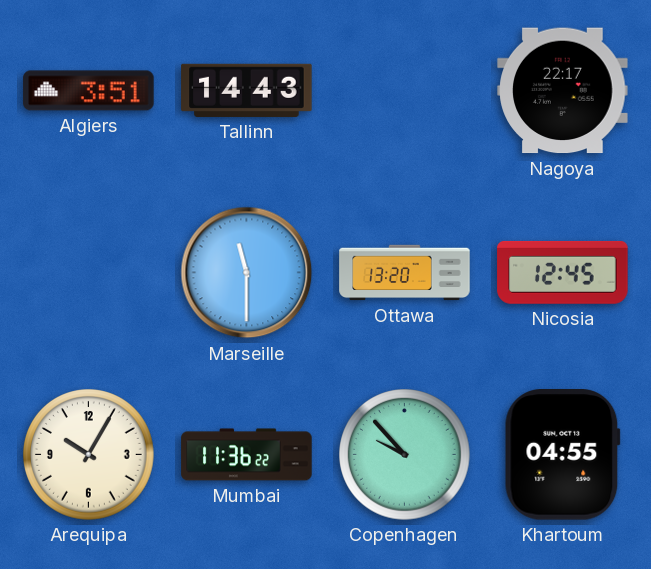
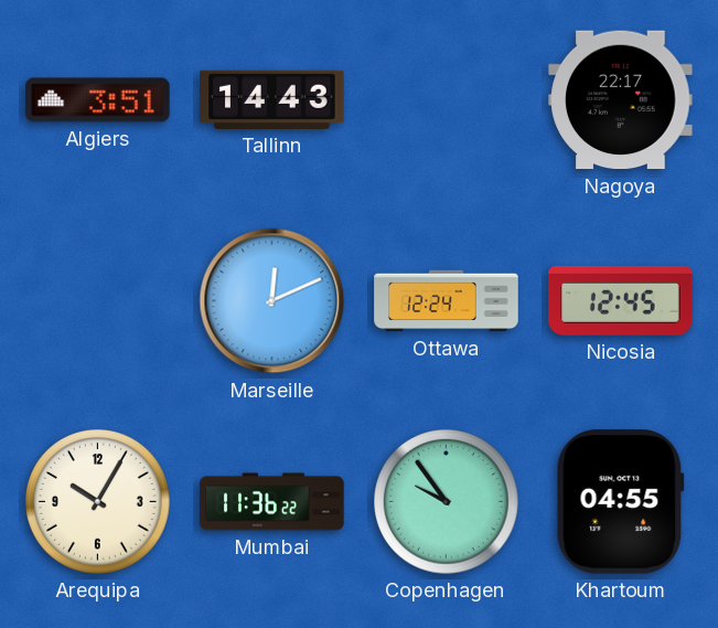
Marseille: 11:30 -> 12:11 (272, 301)
Ottawa: 13:20 -> 12:24 (447, 301)
Copenhagen: 9:53 -> 9:54 (447, 502)
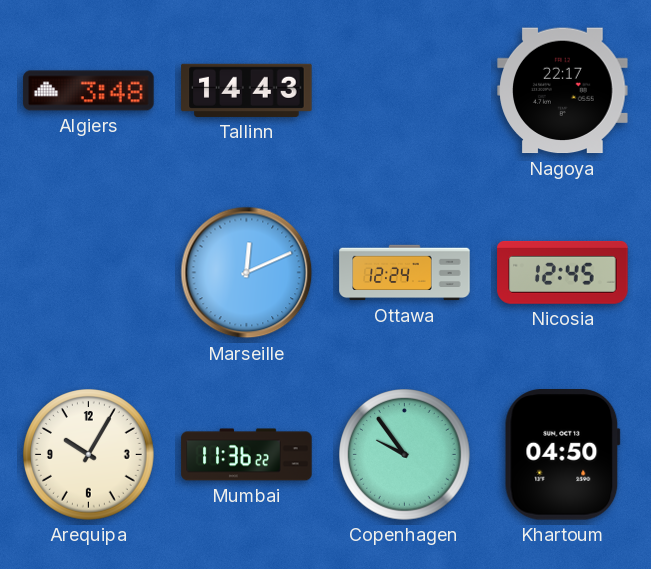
Algiers: 3:51 -> 3:48 (89, 91)
Khartoum: 04:55 -> 04:50 (562, 455)
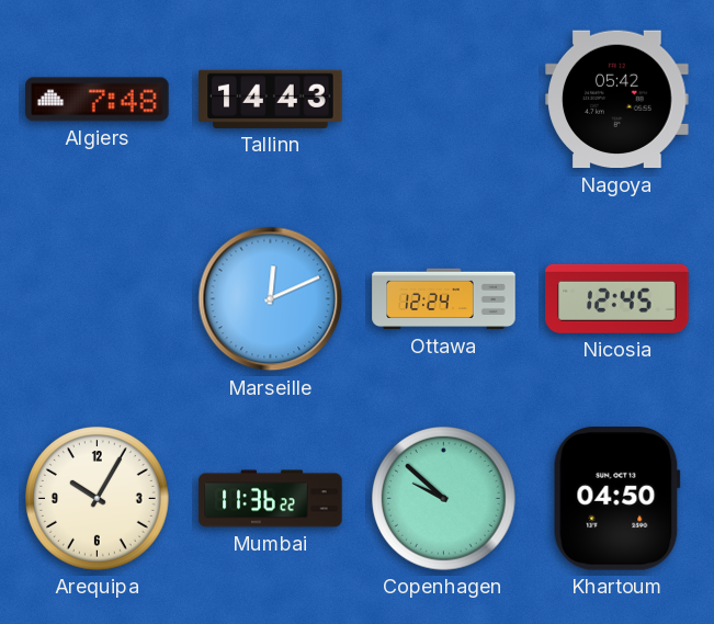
Algiers: 3:48 -> 7:48 (98, 100)
Nagoya: 22:17 -> 05:42 (617, 100)
Copenhagen: 9:54 -> 9:52 (444, 499)
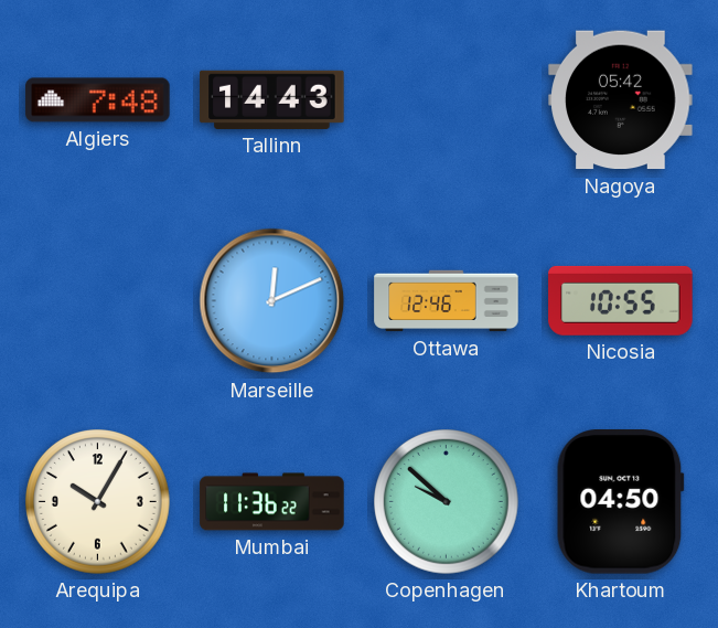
Ottawa: 12:24 -> 12:46 (447, 301)
Nicosia: 12:45 -> 10:55 (621, 300)
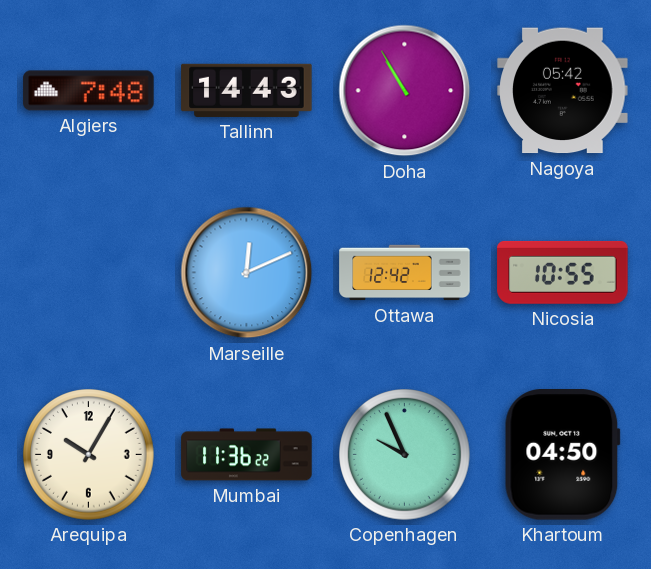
Doha: none -> 10:55 (405, 91)
Ottawa: 12:46 -> 12:42 (405, 273)
Copenhagen: 9:52 -> 9:56 (405, 455)
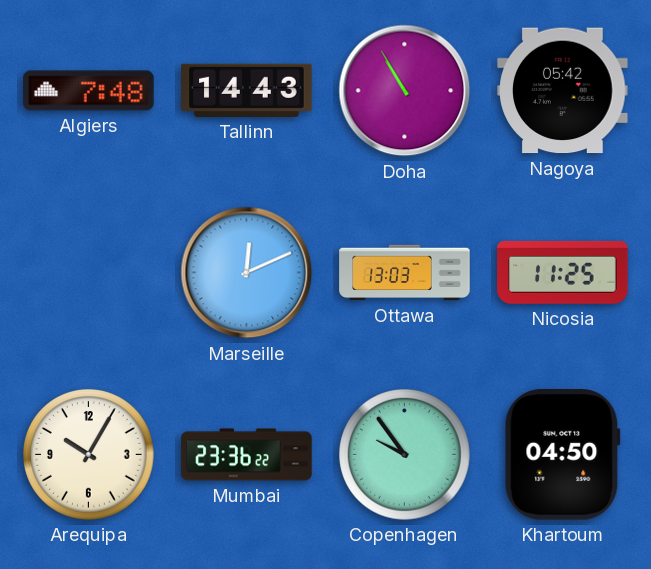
Ottawa: 12:42 -> 13:03 (405, 273)
Nicosia: 10:55 -> 11:25 (563, 272)
Mumbai: 11:36 -> 23:36 (247, 455)
Copenhagen: 9:56 -> 9:54 (405, 455)
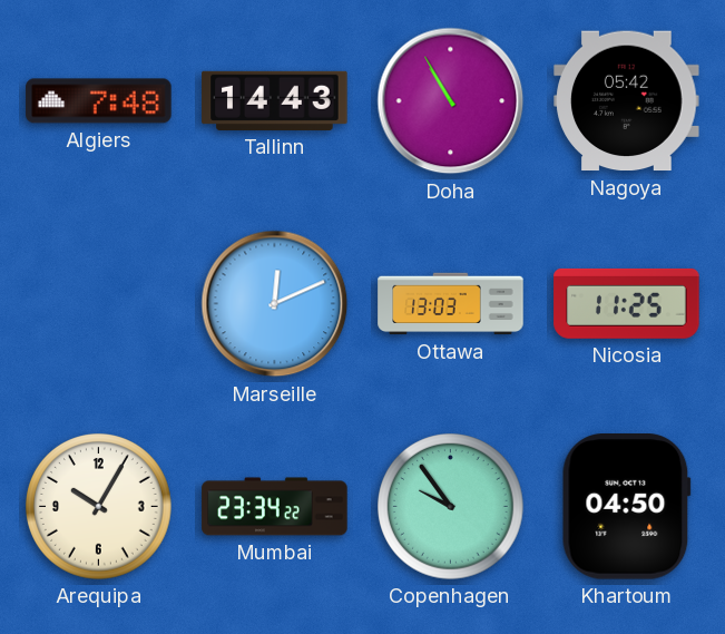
Mumbai: 23:36 -> 23:34 (275, 507)
